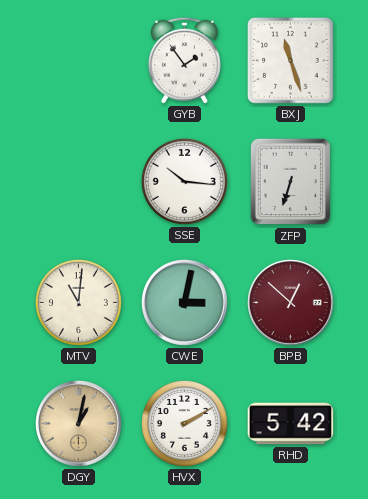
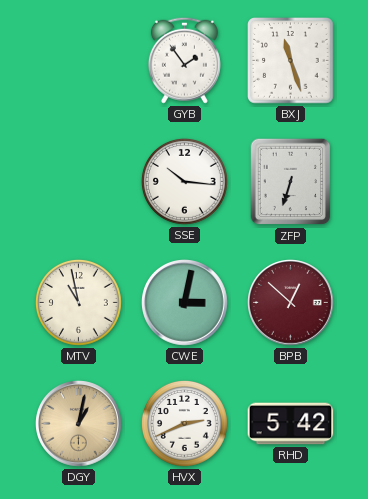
MTV: 11:01 -> 10:58 (78, 302)
HVX: 2:10 -> 2:41 (184, 423)
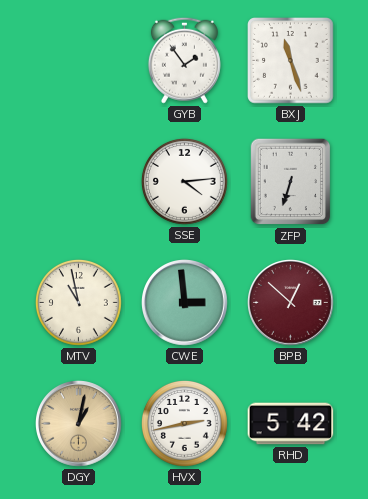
SSE: 10:16 -> 4:14 (184, 181)
CWE: 3:02 -> 2:59 (185, 303)
HVX: 2:41 -> 2:43 (184, 423)
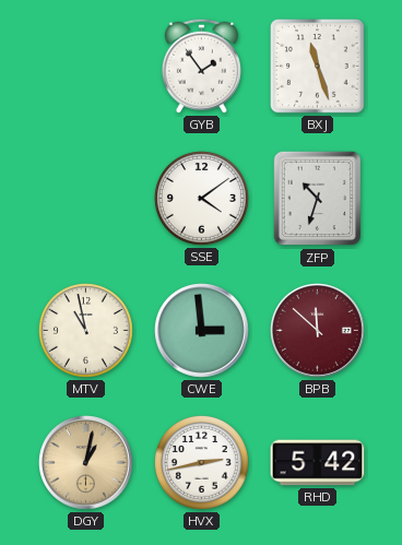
SSE: 4:14 -> 4:09 (201, 198)
ZFP: 6:33 -> 10:33 (318, 199)
BPB: 12:52 -> 11:52 (318, 331)
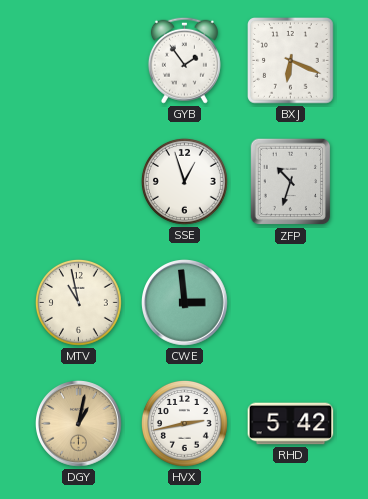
BXJ: 11:27 -> 6:19 (291, 61)
SSE: 4:09 -> 12:57 (184, 181)
BPB: 11:52 -> none (318, 331)
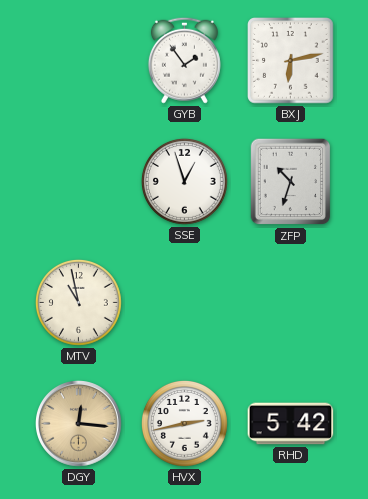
BXJ: 6:19 -> 6:13 (291, 61)
CWE: 2:59 -> none (185, 303)
DGY: 1:02 -> 12:16 (79, 424)
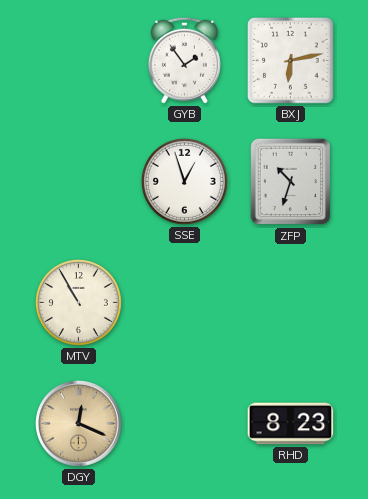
MTV: 10:58 -> 10:55 (78, 302)
DGY: 12:16 -> 12:19 (79, 424)
HVX: 2:43 -> none (184, 423)
RHD: 5:42 -> 8:23 (291, 424)
